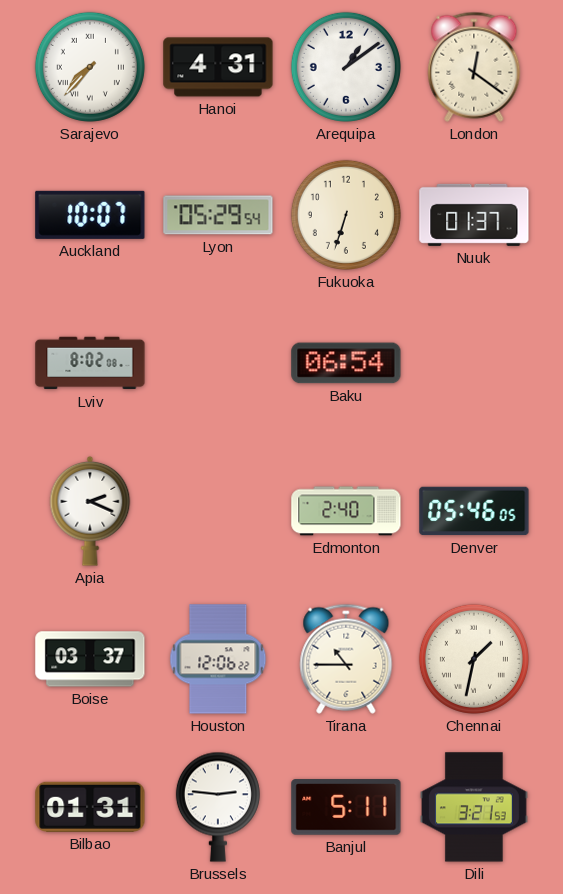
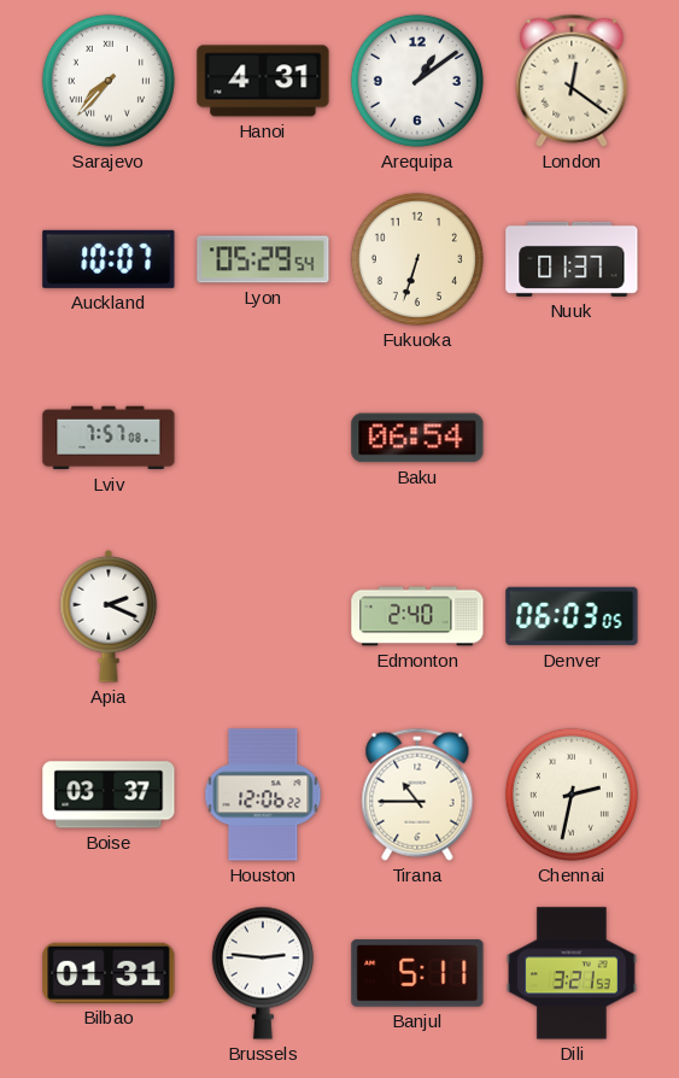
Lviv: 8:02 -> 7:57 (109, 438)
Denver: 05:46 -> 06:03 (572, 616)
Chennai: 1:32 -> 2:32 (572, 795)
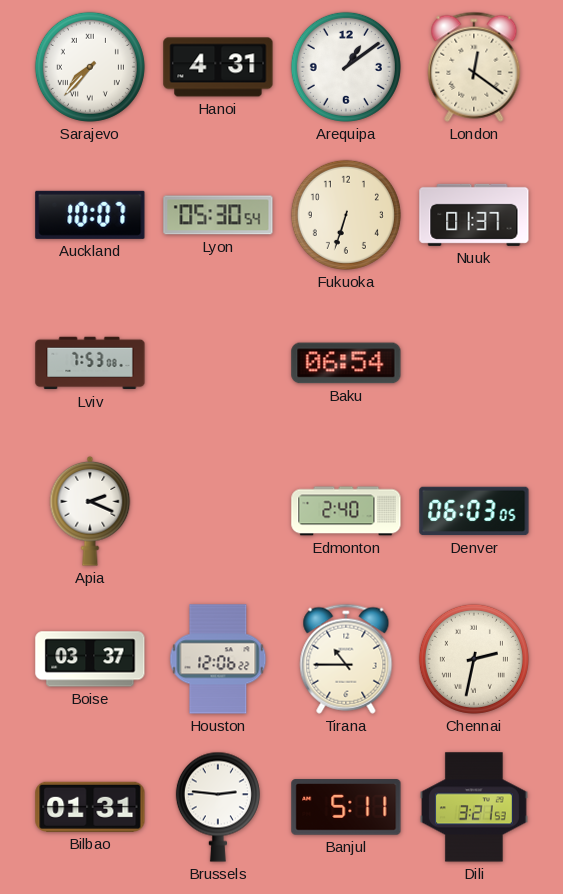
Lyon: 05:29 -> 05:30 (218, 215)
Lviv: 7:57 -> 7:53 (90, 363)
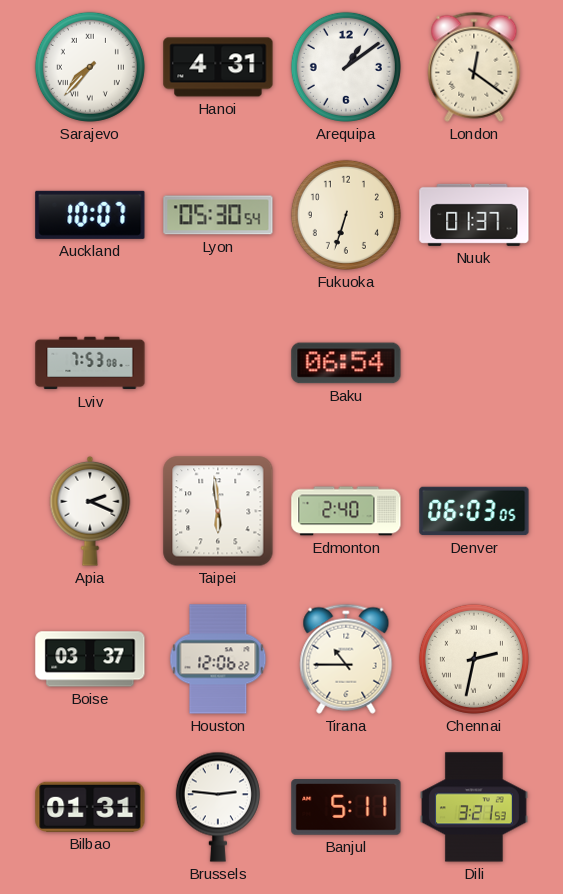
Taipei: none -> 5:59 (218, 511)
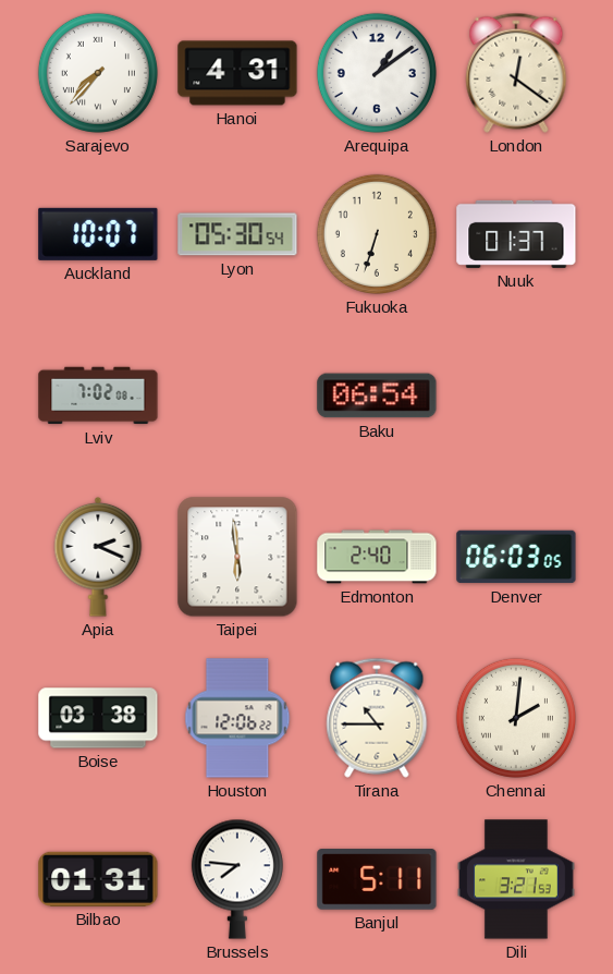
Lviv: 7:53 -> 7:02 (98, 395)
Boise: 03:37 -> 03:38 (98, 718)
Chennai: 2:32 -> 2:01 (516, 718)
Brussels: 2:46 -> 7:46 (237, 879)
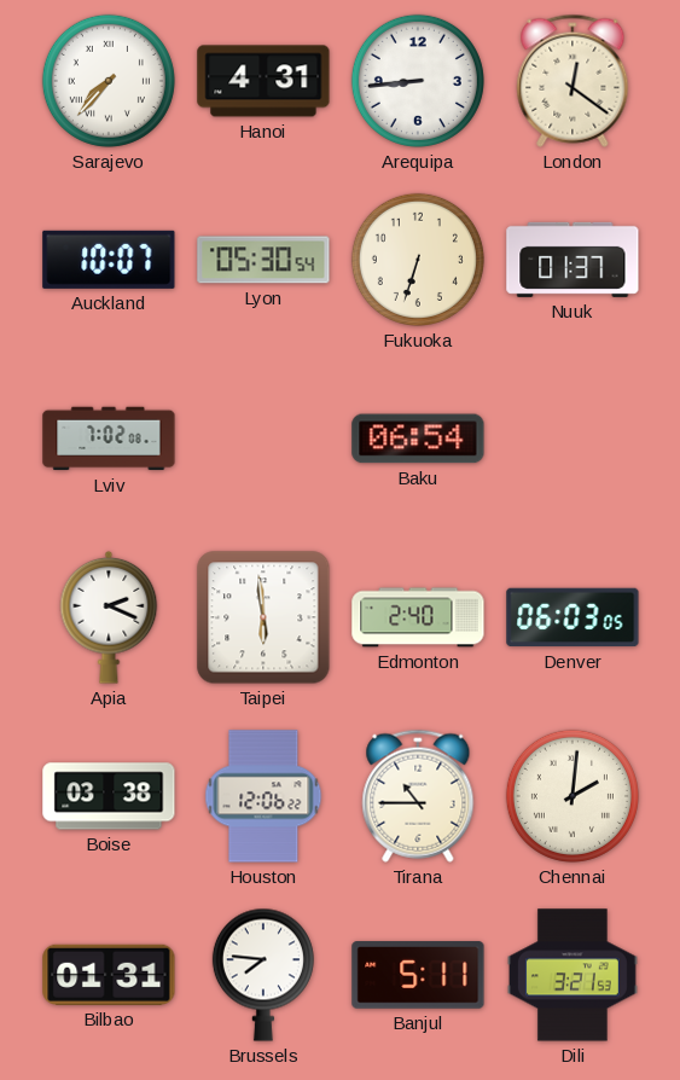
Arequipa: 1:09 -> 8:44 (418, 81)
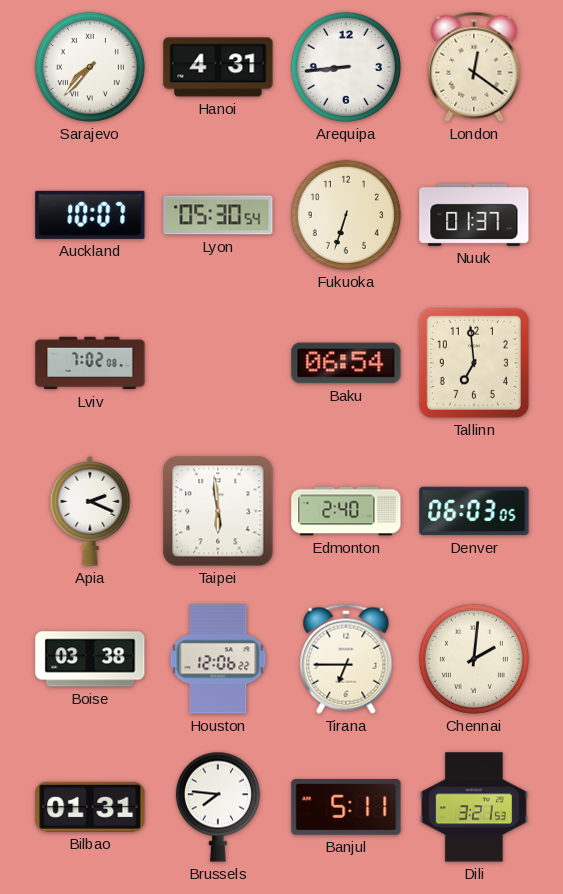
Tallinn: none -> 6:59 (474, 363)
Tirana: 10:45 -> 6:45 (346, 659)
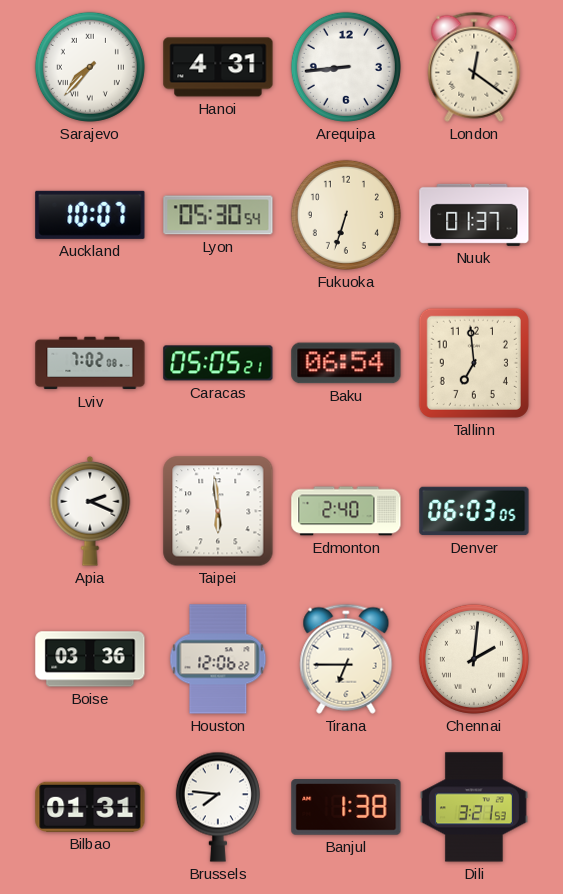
Caracas: none -> 05:05 (218, 363)
Boise: 03:38 -> 03:36 (90, 659)
Banjul: 5:11 -> 1:38 (346, 807)
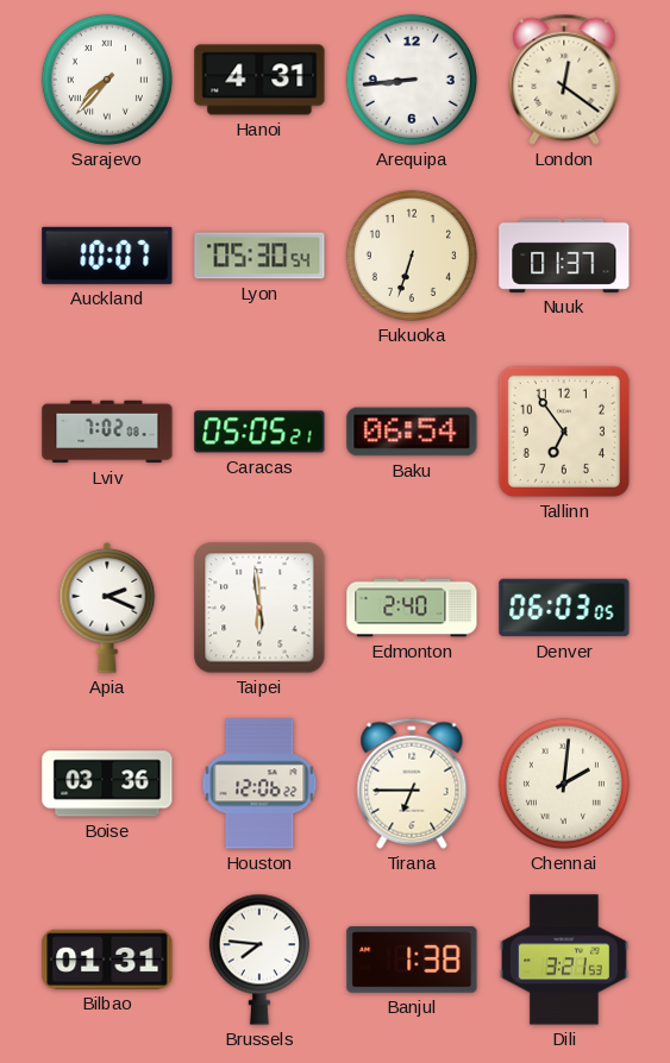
Tallinn: 6:59 -> 6:54 (564, 432)
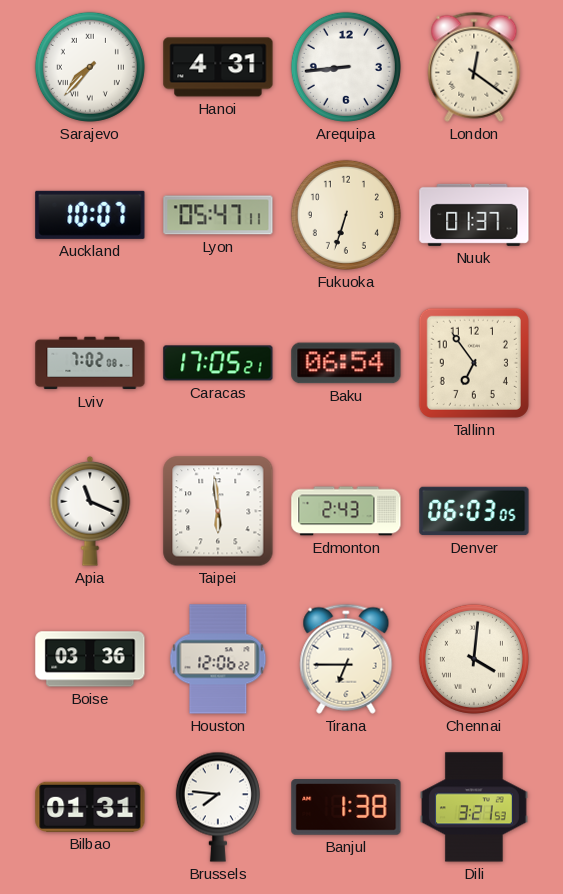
Lyon: 05:30 -> 05:47 (218, 215)
Caracas: 05:05 -> 17:05 (218, 363)
Apia: 2:19 -> 11:19 (90, 511)
Edmonton: 2:40 -> 2:43 (346, 511)
Chennai: 2:01 -> 4:01 (474, 659)
